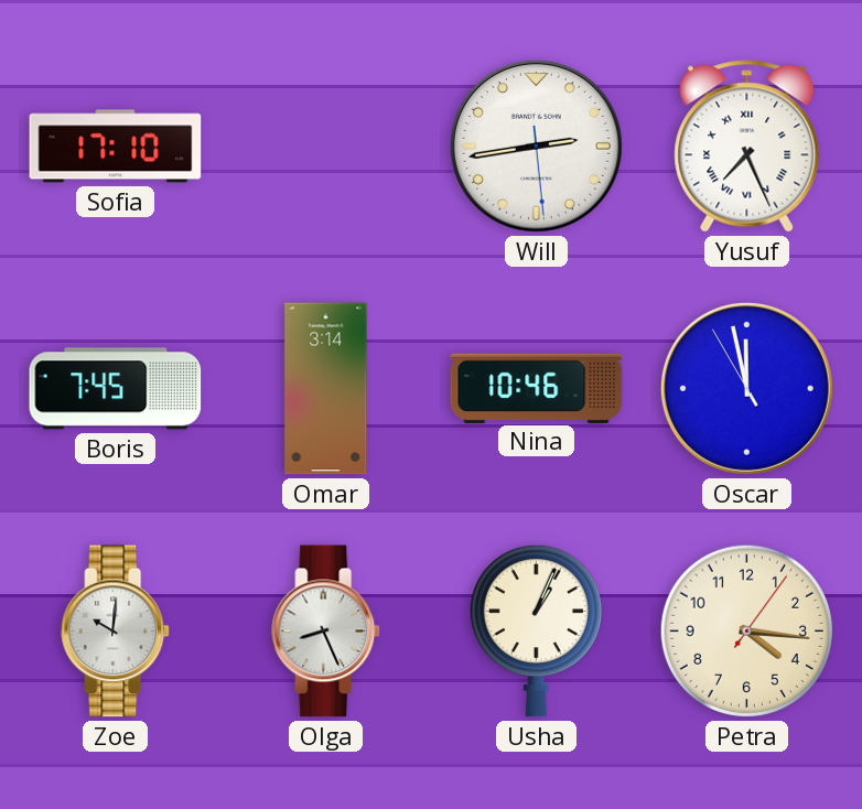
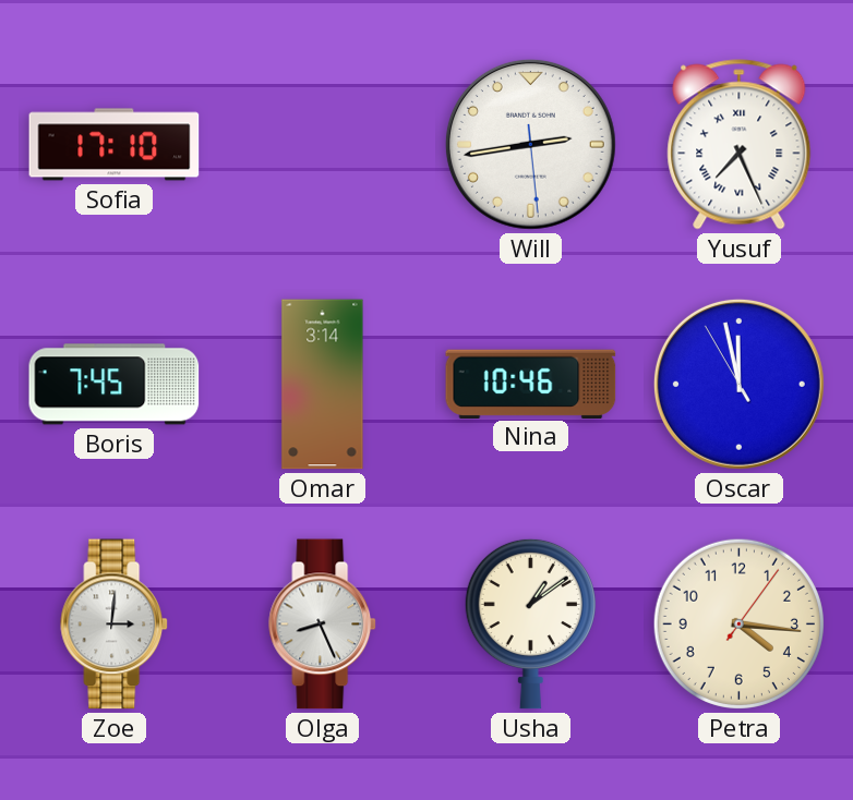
Zoe: 10:01 -> 3:01 (115, 625)
Usha: 1:04 -> 1:09 (530, 623)
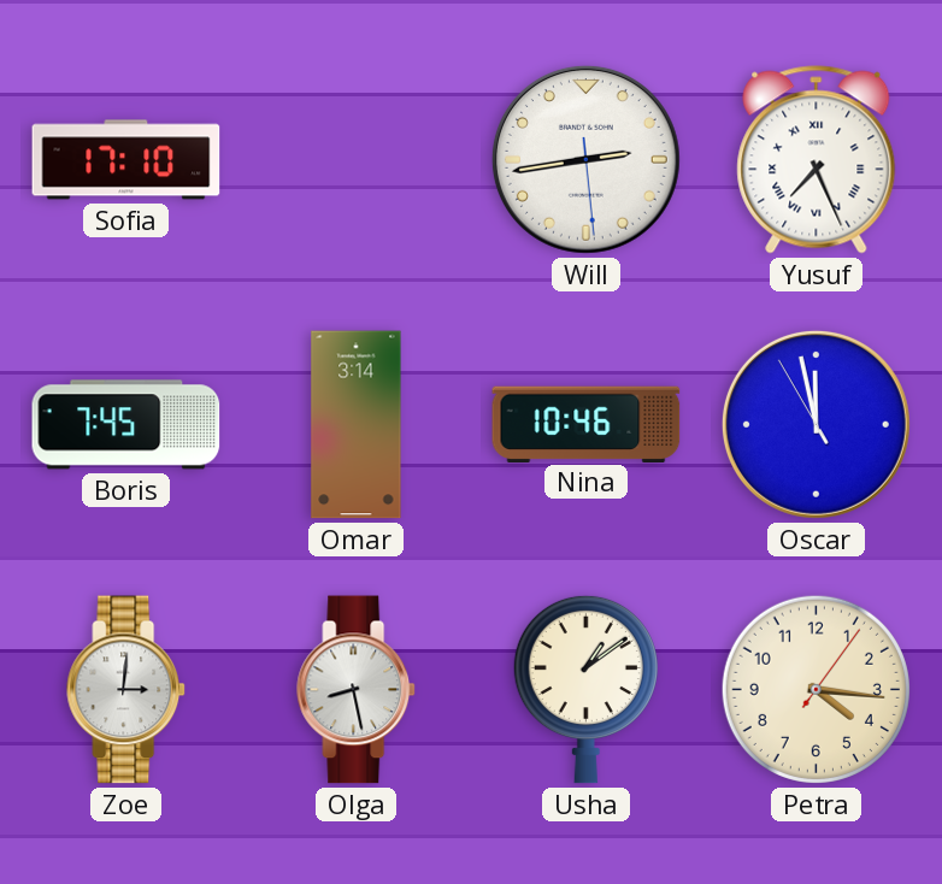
Olga: 8:26 -> 8:28 (357, 690)
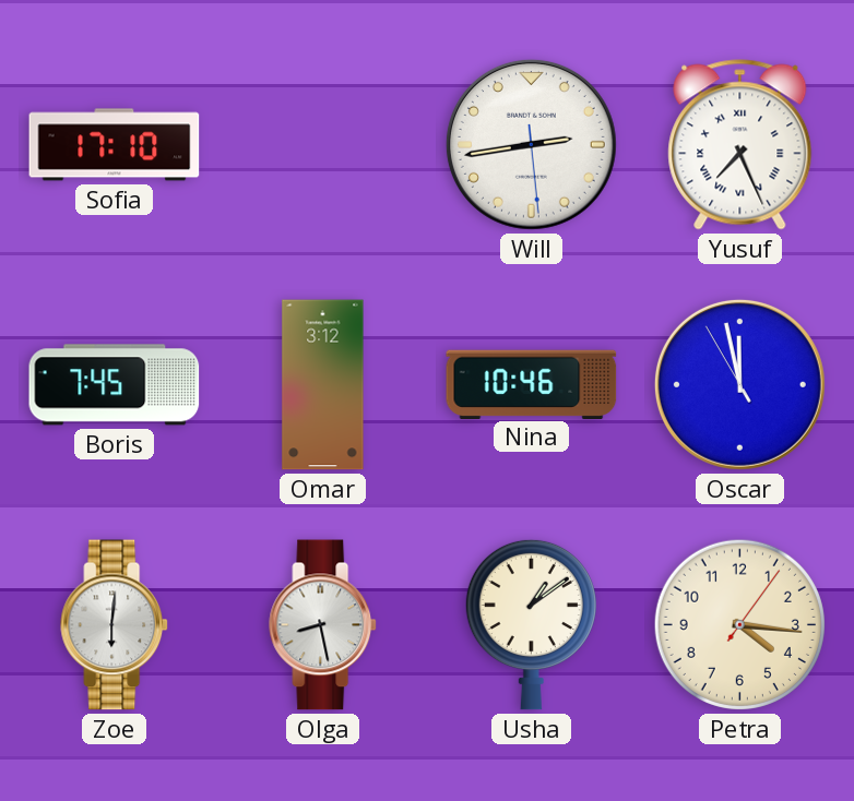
Omar: 3:14 -> 3:12 (323, 385)
Zoe: 3:01 -> 6:01 (115, 625)
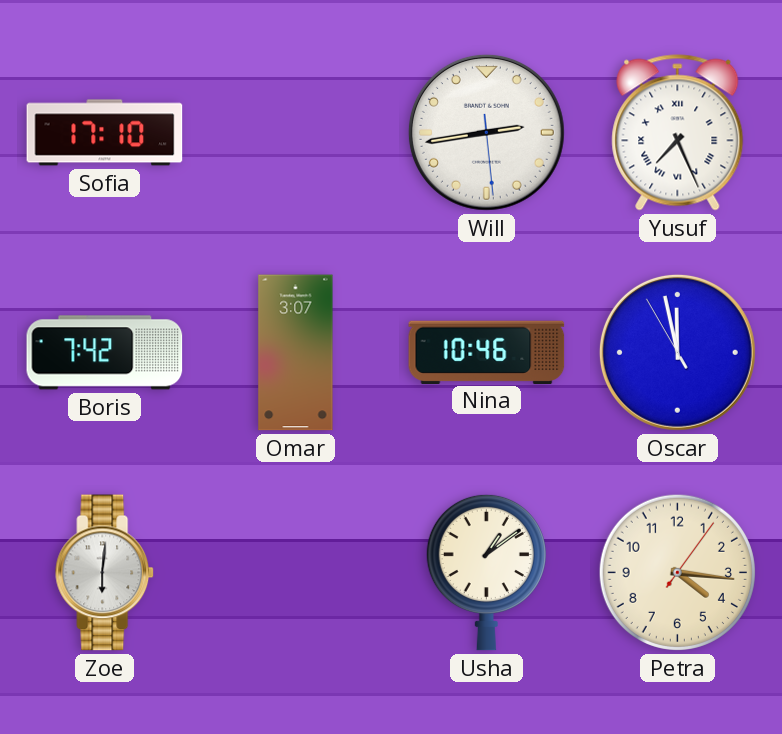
Boris: 7:45 -> 7:42 (105, 353)
Omar: 3:12 -> 3:07 (296, 353)
Olga: 8:28 -> none (323, 625)
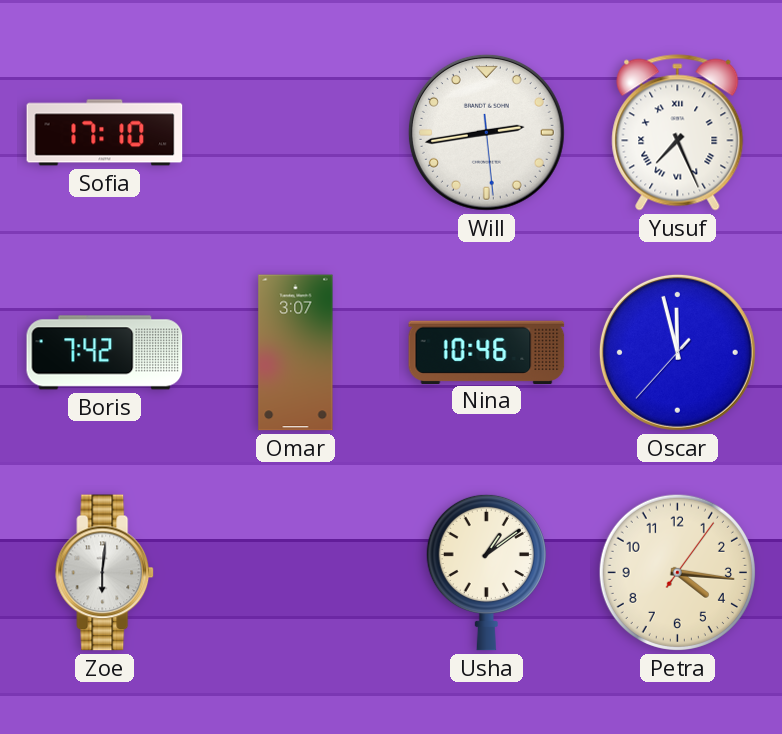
Oscar: 11:57:55 -> 11:57:37 (677, 352)
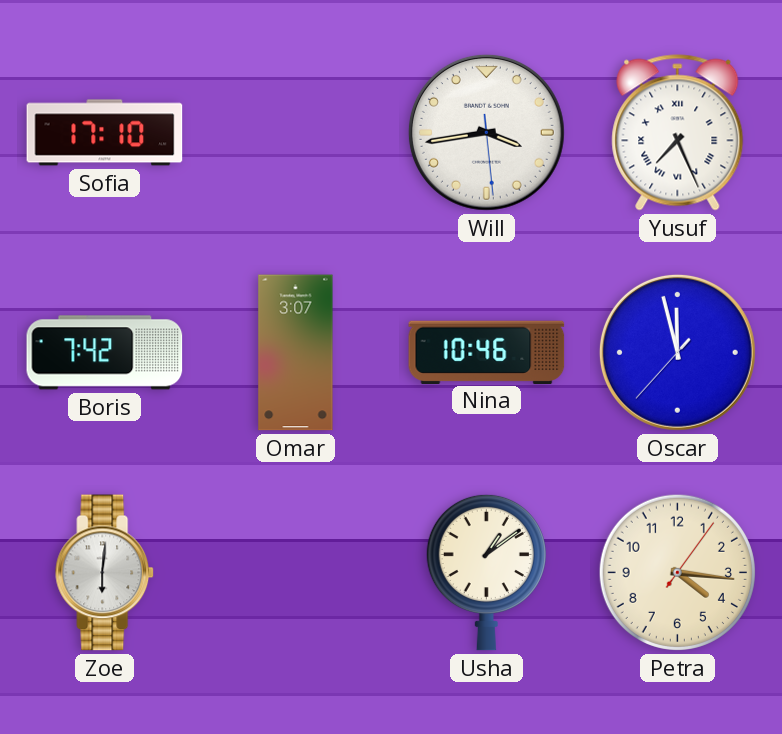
Will: 2:43 -> 3:43 (486, 132)
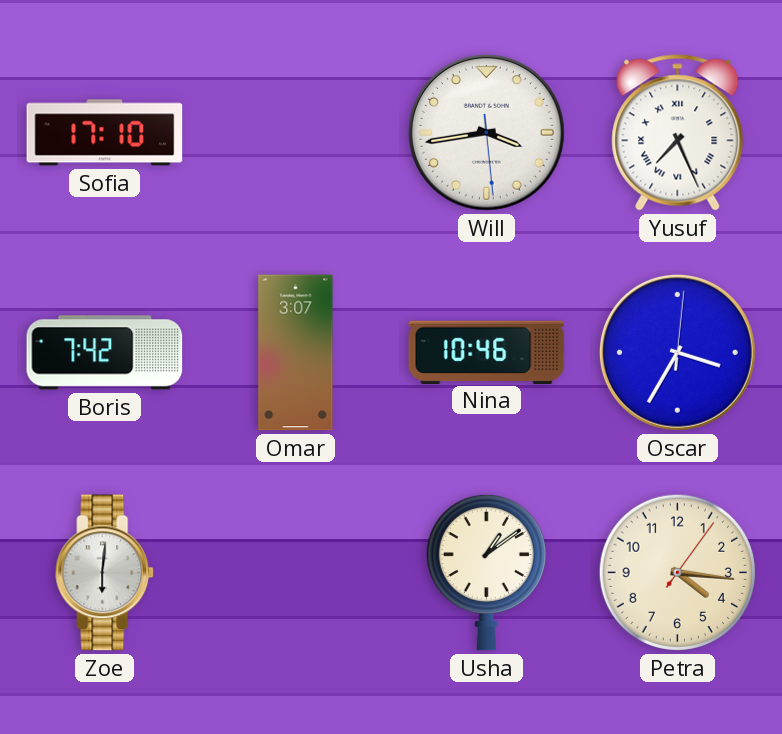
Oscar: 11:57 -> 3:35 (677, 352)
